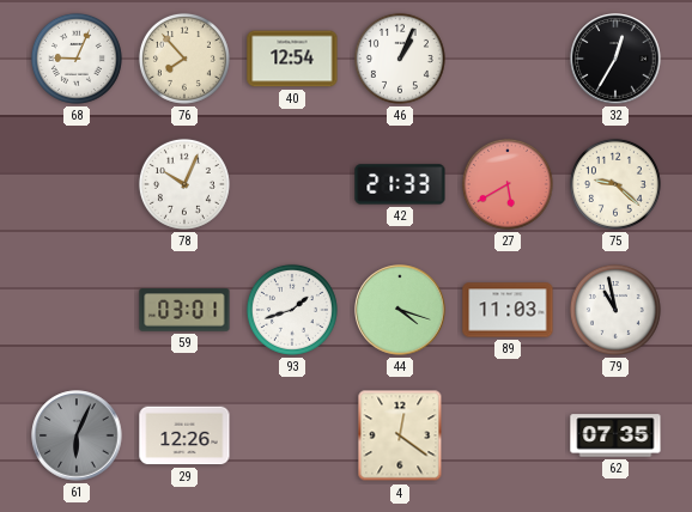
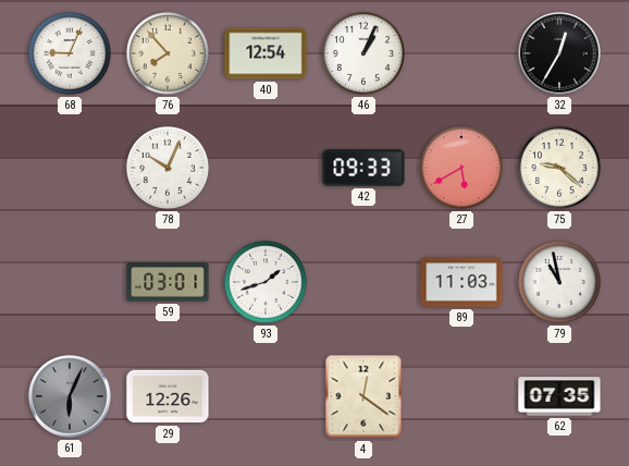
42: 21:33 -> 09:33 (363, 168)
44: 4:18 -> none (400, 310)
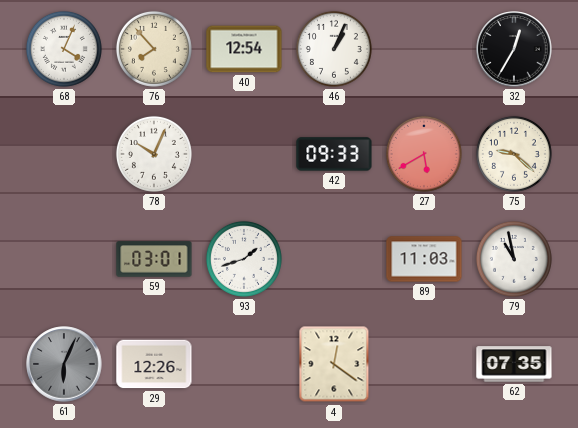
68: 9:04 -> 4:04 (64, 49)
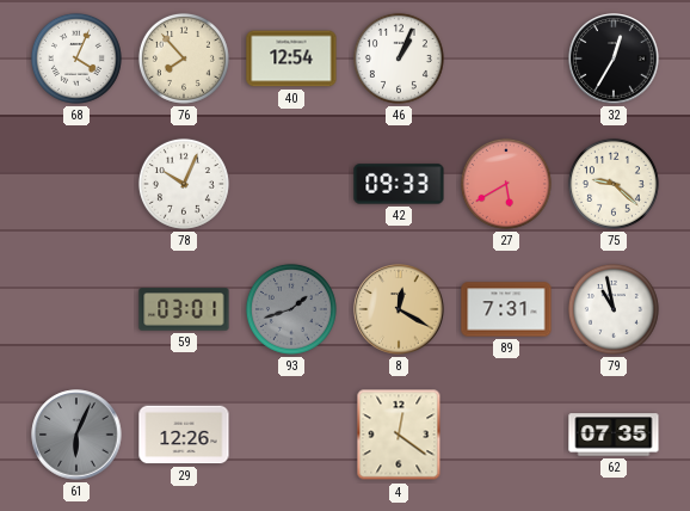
93 dial: white -> grey (291, 309)
8: none -> 12:20 (399, 309)
89: 11:03 -> 7:31 (506, 309)
